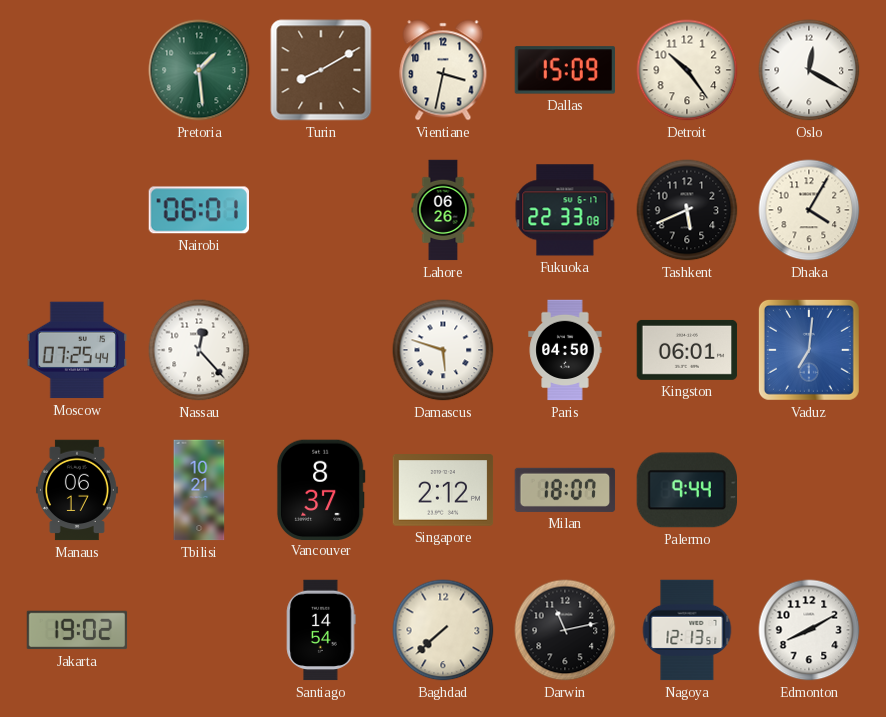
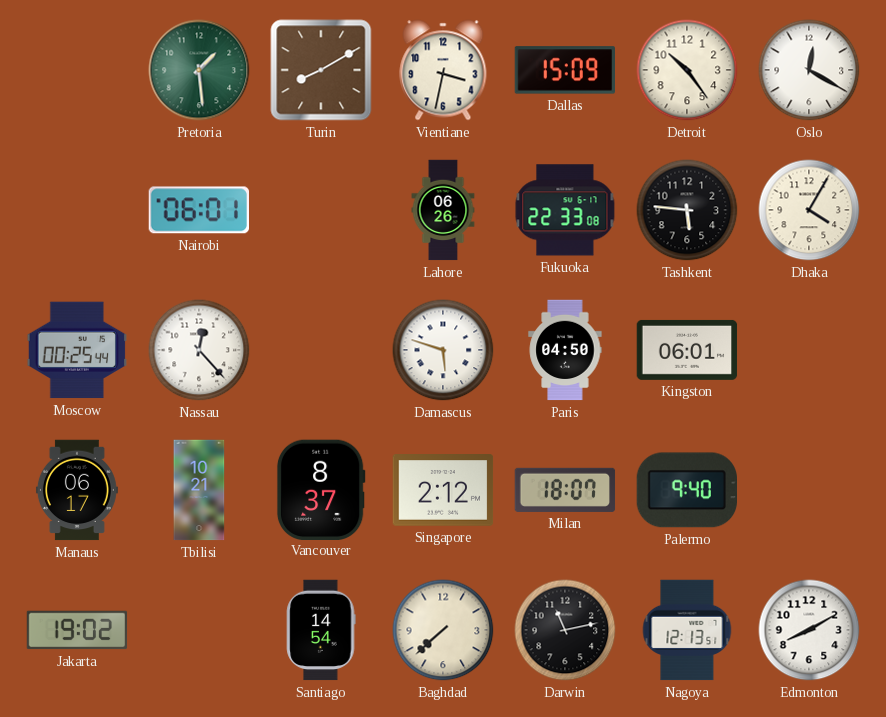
Tashkent: 5:41 -> 5:46 (687, 210)
Moscow: 07:25 -> 00:25 (77, 350)
Vaduz: 7:01 -> none (809, 350)
Palermo: 9:44 -> 9:40 (686, 490)
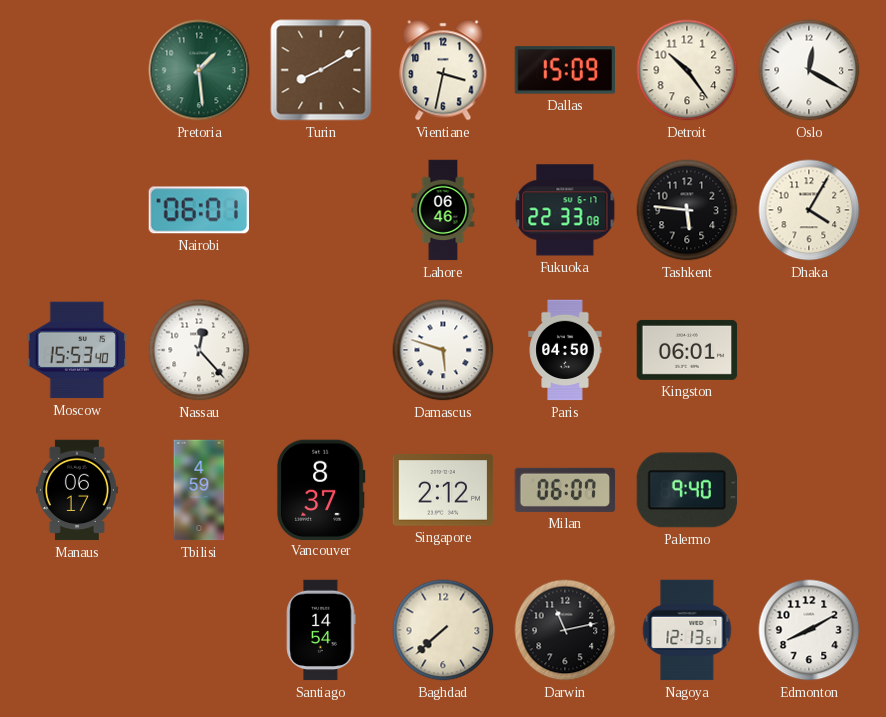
Lahore: 06:26 -> 06:46 (443, 210)
Moscow: 00:25 -> 15:53 (77, 350)
Tbilisi: 10:21 -> 4:59 (199, 490)
Milan: 18:07 -> 06:07 (565, 490)
Jakarta: 19:02 -> none (77, 630)
